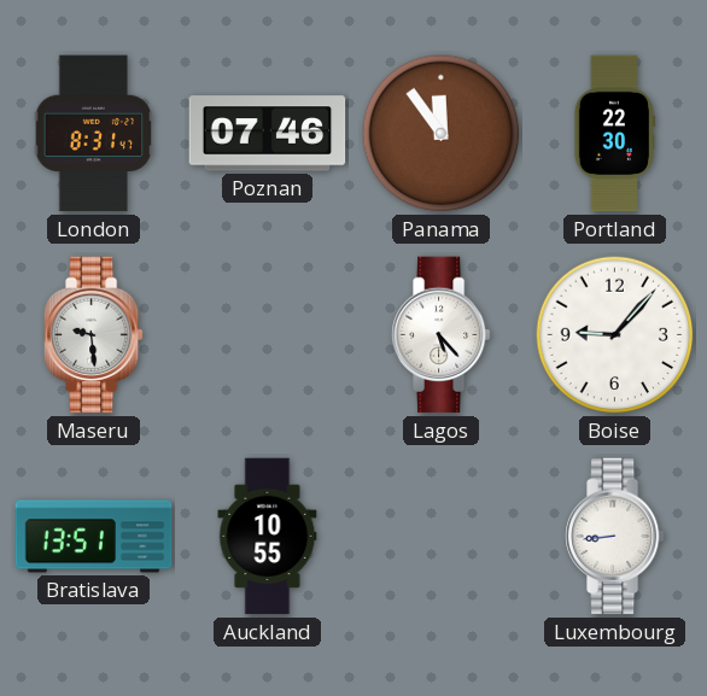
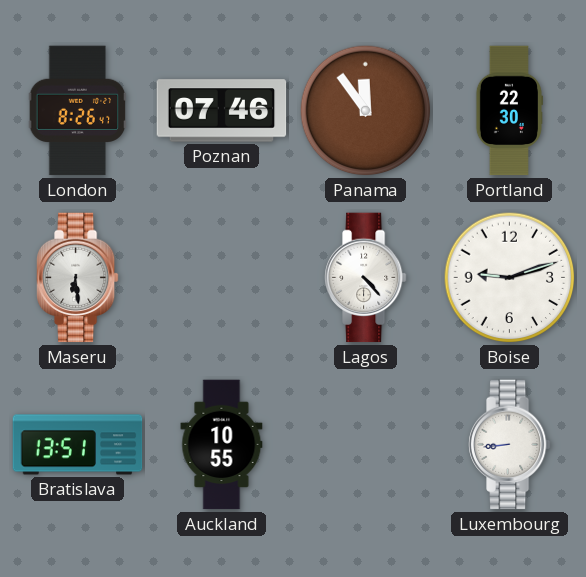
London: 8:31 -> 8:26 (78, 111)
Maseru: 9:29 -> 6:29 (78, 278)
Lagos: 5:23 -> 4:23 (366, 278)
Boise: 9:07 -> 9:12 (510, 278)
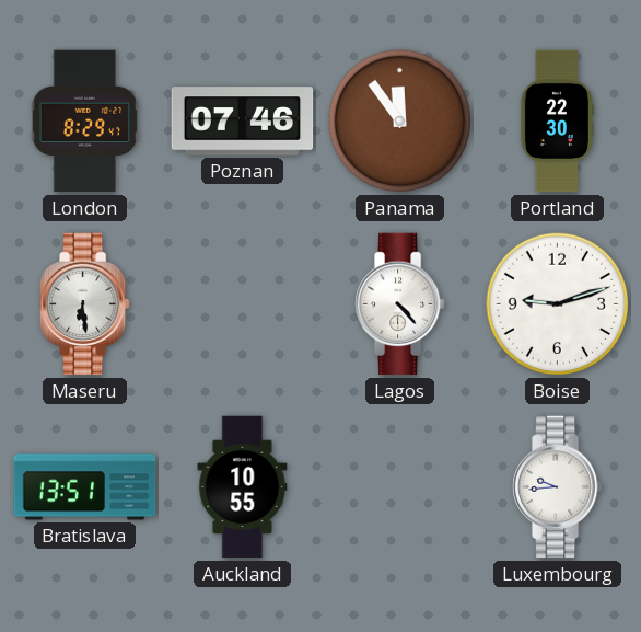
London: 8:26 -> 8:29 (85, 122)
Luxembourg: 8:44 -> 9:44 (558, 487)
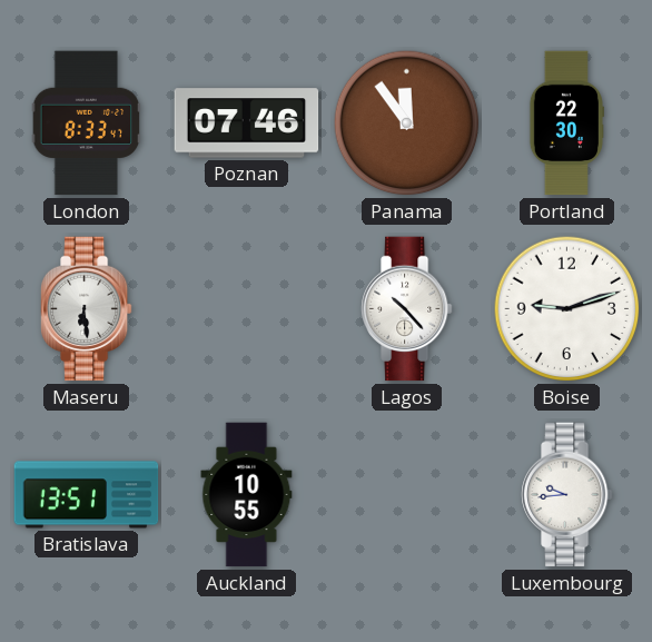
London: 8:29 -> 8:33 (87, 124)
Lagos: 4:23 -> 10:23 (407, 309)
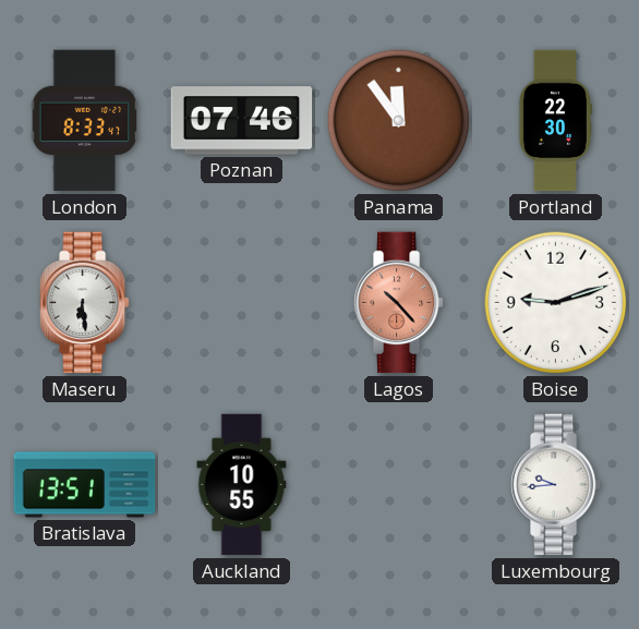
Lagos dial: white -> salmon (399, 303)
